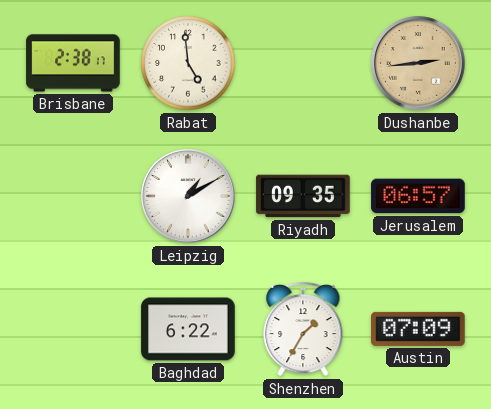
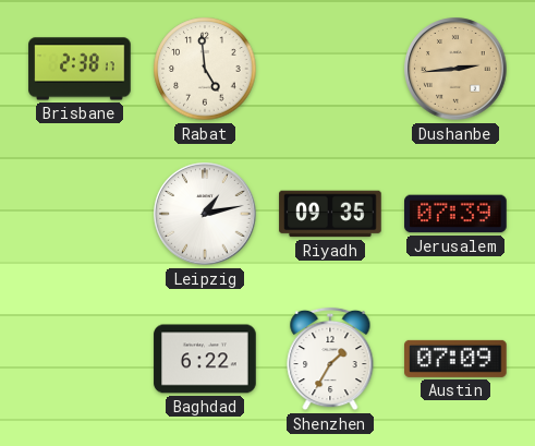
Leipzig: 1:10 -> 1:13 (205, 214)
Jerusalem: 06:57 -> 07:39 (455, 214)
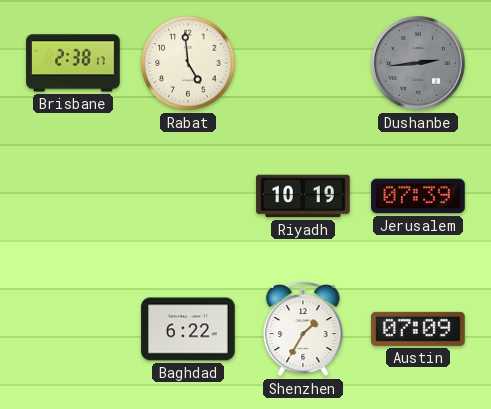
Dushanbe dial: champagne -> grey (418, 63)
Leipzig: 1:13 -> none (205, 214)
Riyadh: 09:35 -> 10:19 (303, 196)
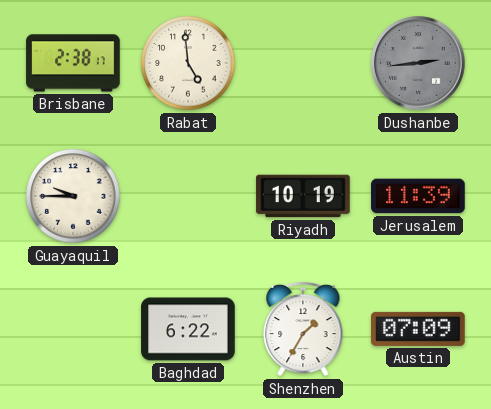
Guayaquil: none -> 9:45 (73, 196)
Jerusalem: 07:39 -> 11:39 (418, 196)
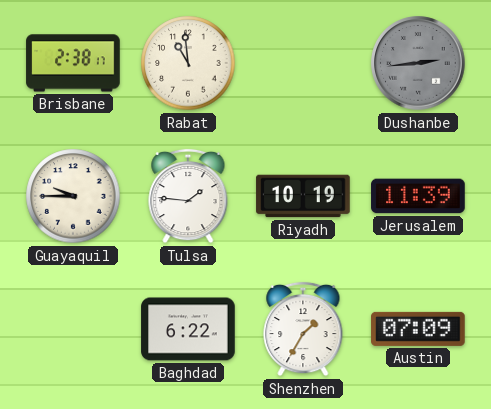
Rabat: 4:59 -> 10:59 (188, 63)
Tulsa: none -> 1:46 (188, 196)
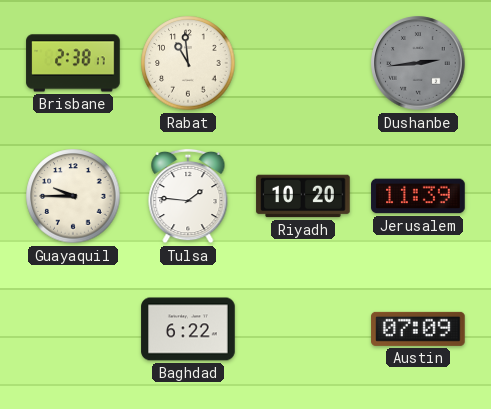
Riyadh: 10:19 -> 10:20 (303, 196)
Shenzhen: 1:35 -> none (303, 329)
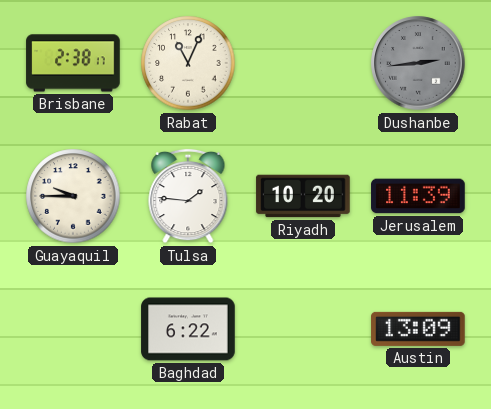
Rabat: 10:59 -> 11:04 (188, 63)
Austin: 07:09 -> 13:09 (418, 329)
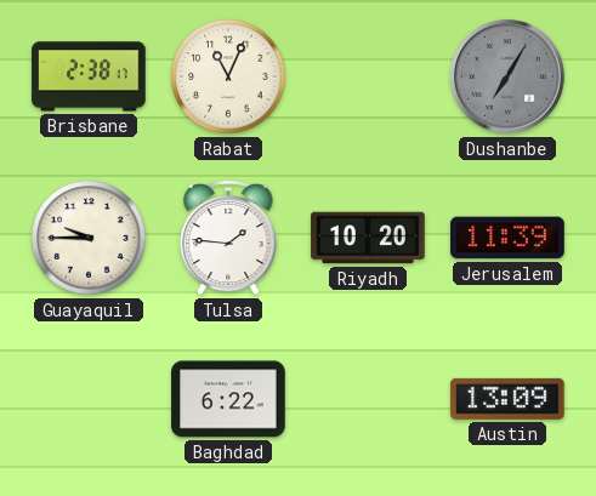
Dushanbe: 2:44 -> 7:05 (507, 76)
